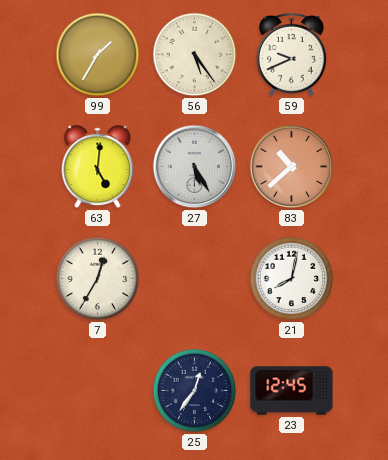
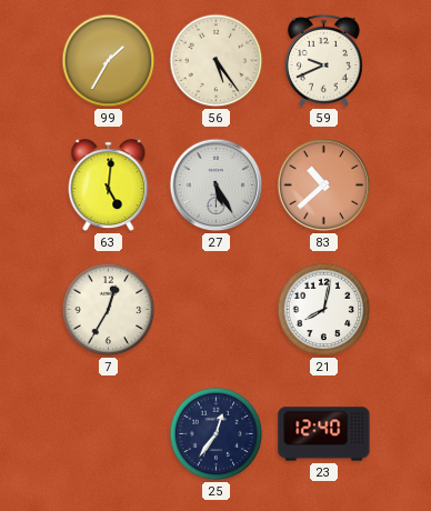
23: 12:45 -> 12:40 (324, 434)
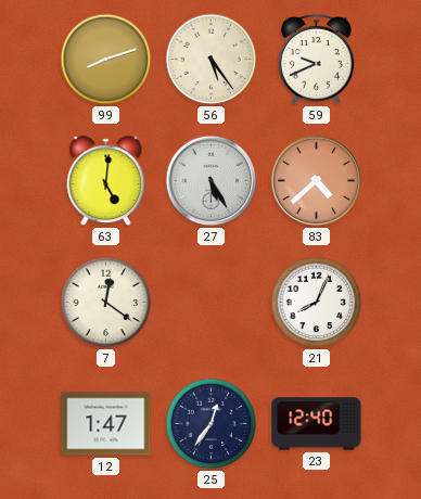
99: 1:35 -> 8:12 (106, 60)
83: 10:38 -> 4:38 (317, 181)
7: 12:35 -> 12:21 (106, 303)
21: 8:02 -> 8:04 (317, 303)
12: none -> 1:47 (106, 424)
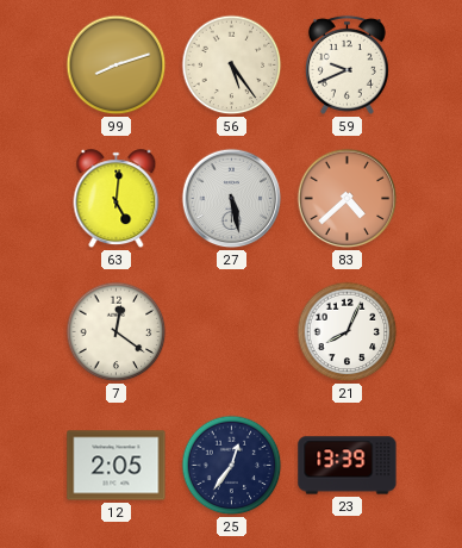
27: 5:25 -> 5:28 (232, 199)
12: 1:47 -> 2:05 (117, 466)
23: 12:40 -> 13:39 (348, 466)
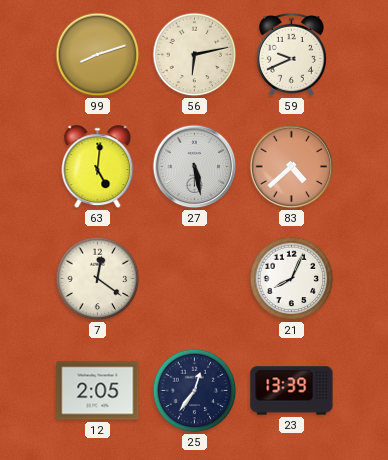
56: 5:24 -> 6:13 (195, 55)
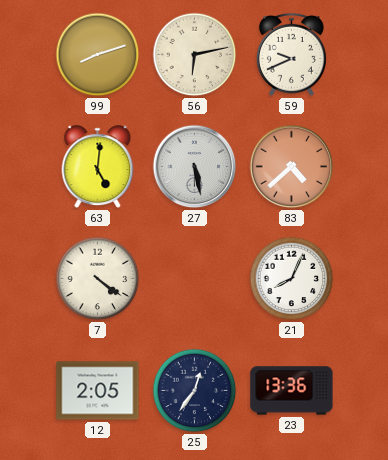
7: 12:21 -> 4:21 (98, 279)
23: 13:39 -> 13:36 (292, 391)
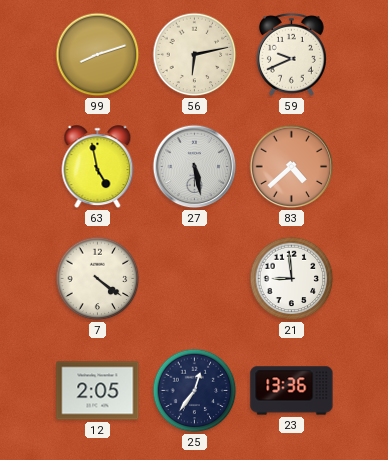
63: 5:01 -> 4:58 (98, 167)
21: 8:04 -> 8:59 (292, 279)
